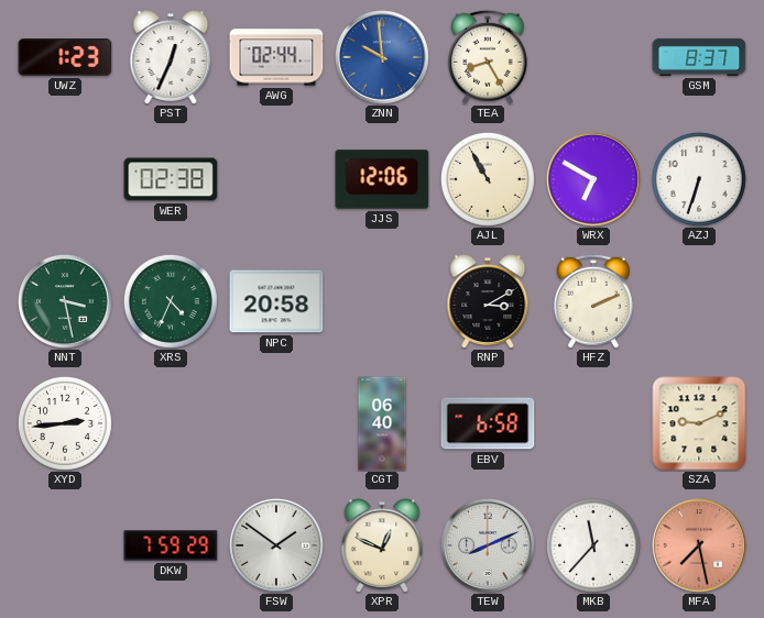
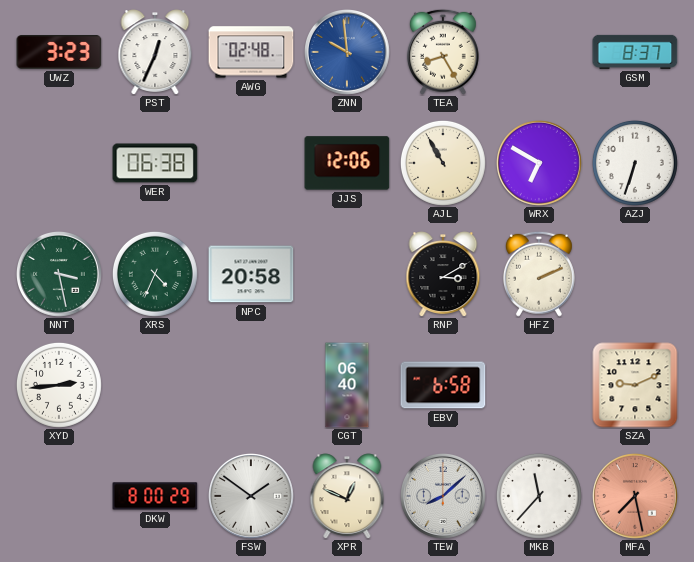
UWZ: 1:23 -> 3:23 (59, 53)
AWG: 02:44 -> 02:48 (251, 52)
WER: 02:38 -> 06:38 (155, 163)
DKW: 7:59 -> 8:00 (155, 496)
TEW: 8:11 -> 8:08 (444, 497)
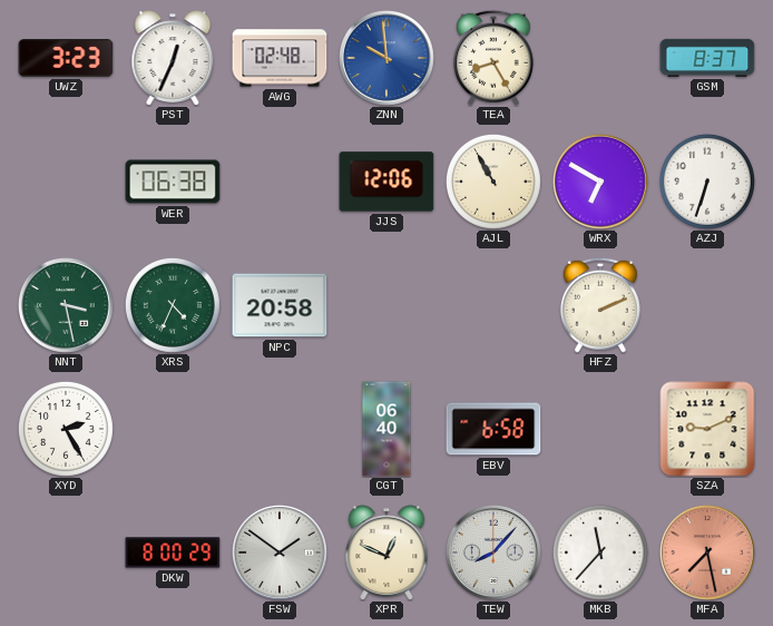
RNP: 3:10 -> none (443, 274)
XYD: 2:44 -> 2:25 (66, 429)
TEW: 8:08 -> 8:07 (495, 554)
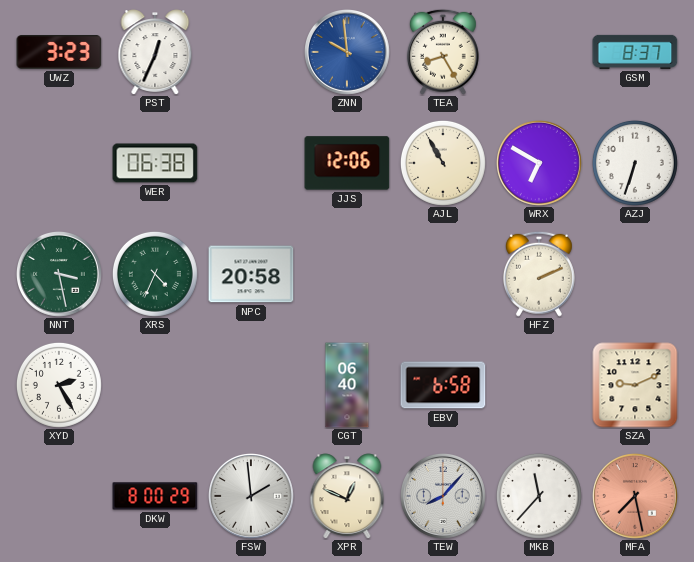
AWG: 02:48 -> none (280, 58)
FSW: 1:51 -> 1:59 (252, 497)
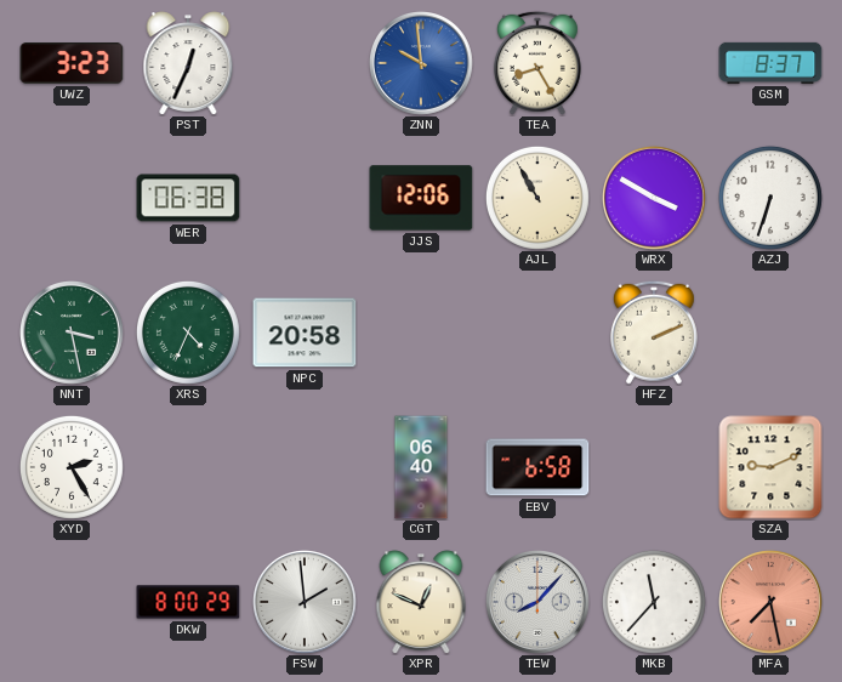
WRX: 6:50 -> 3:50 (655, 199)
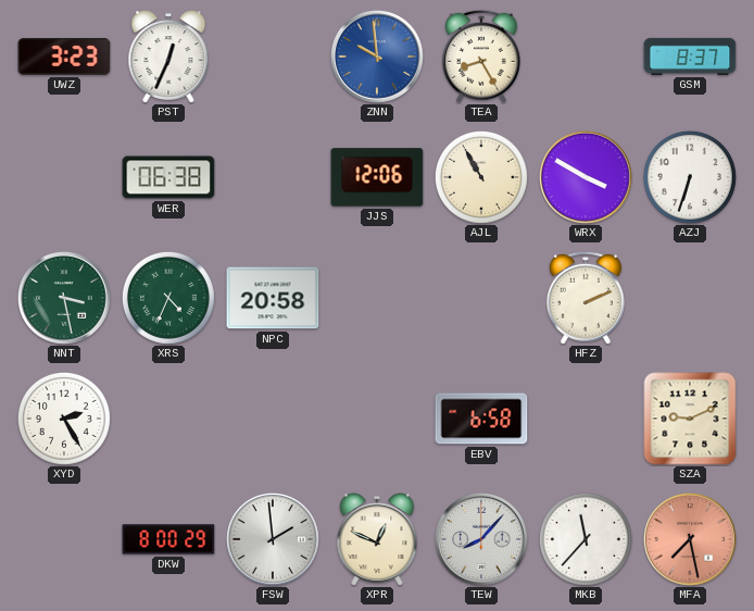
CGT: 06:40 -> none (421, 467)
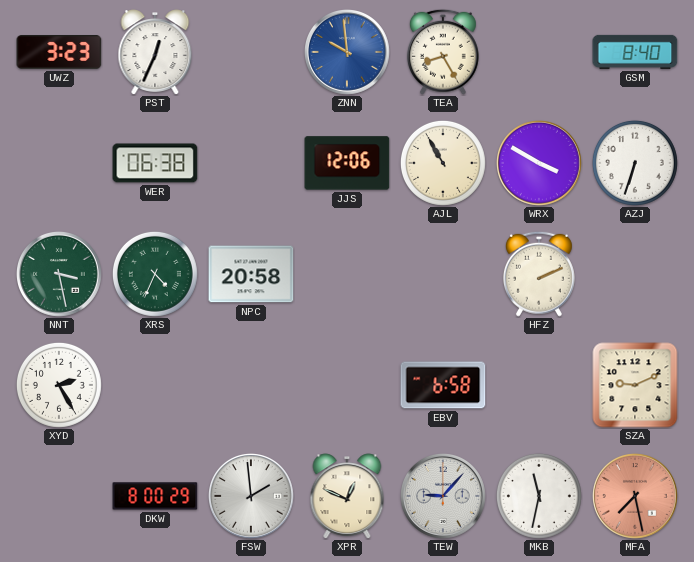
GSM: 8:37 -> 8:40 (635, 52)
TEW: 8:07 -> 9:07 (444, 497)
MKB: 11:37 -> 11:32 (539, 496)
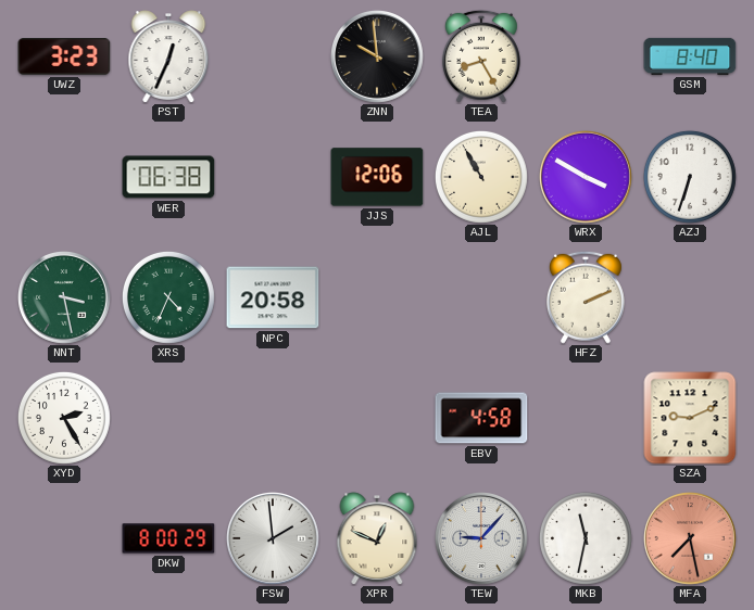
ZNN dial: blue -> black (378, 58)
EBV: 6:58 -> 4:58 (481, 418)
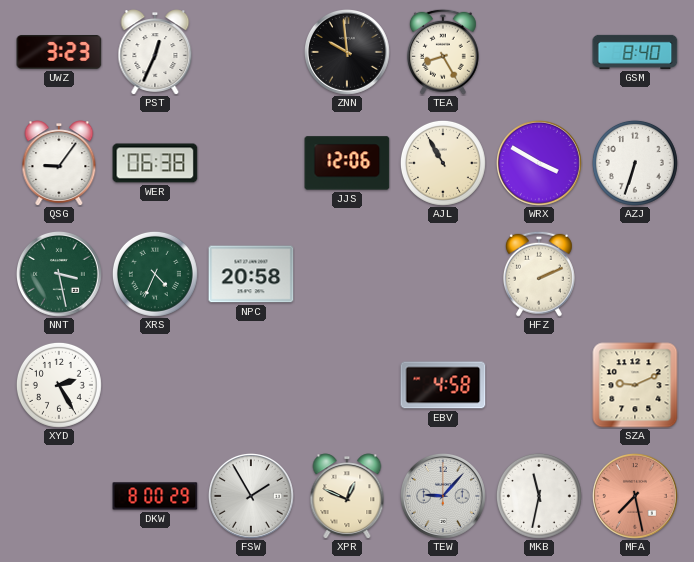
QSG: none -> 9:06 (59, 163)
FSW: 1:59 -> 1:55 (252, 497)
